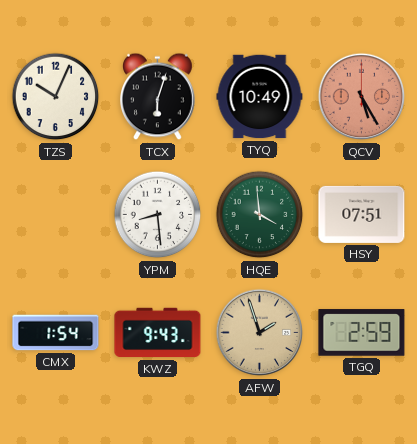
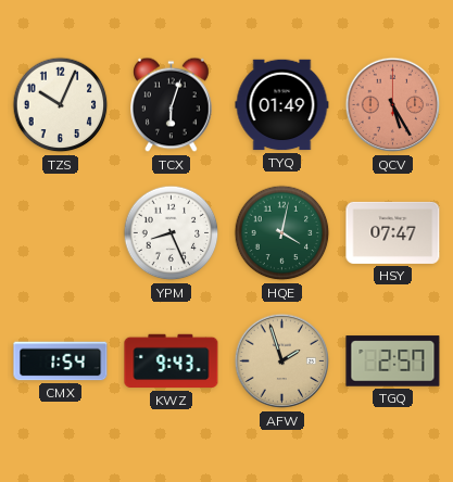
TYQ: 10:49 -> 01:49 (282, 105)
YPM: 8:29 -> 8:26 (172, 233)
HQE: 3:59 -> 4:02 (282, 233)
HSY: 07:51 -> 07:47 (393, 232)
TGQ: 2:59 -> 2:57 (393, 361)
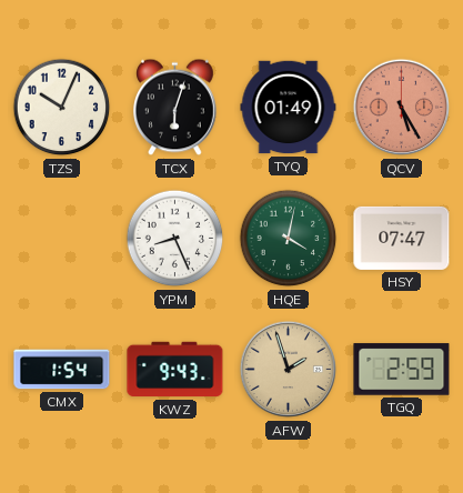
TGQ: 2:57 -> 2:59 (402, 370)
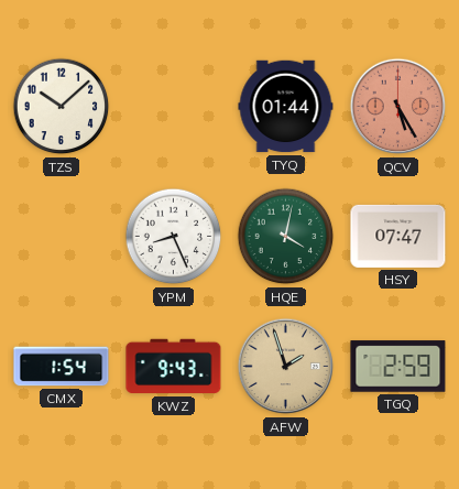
TZS: 10:04 -> 10:08 (62, 107)
TCX: 6:03 -> none (175, 108)
TYQ: 01:49 -> 01:44 (286, 107)
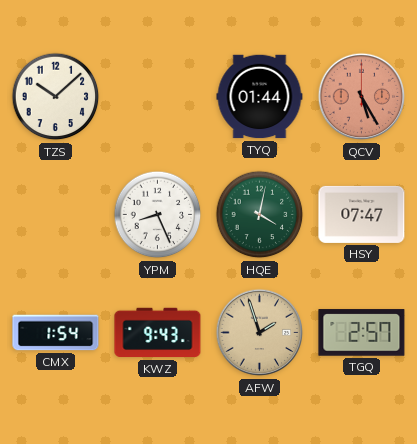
TGQ: 2:59 -> 2:57 (362, 333)
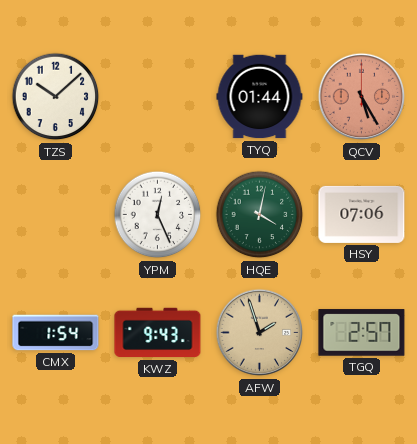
YPM: 8:26 -> 12:26 (158, 215)
HSY: 07:47 -> 07:06 (362, 214)
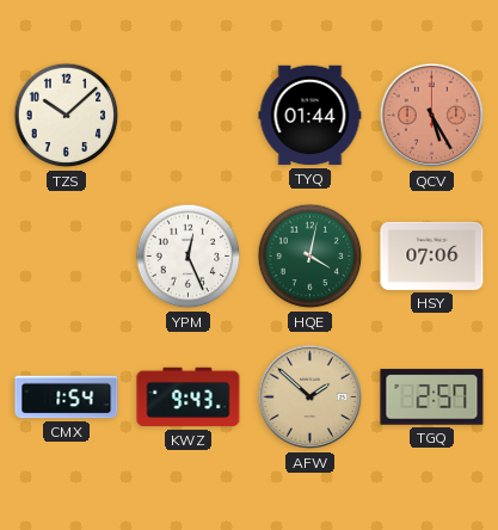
AFW: 1:57 -> 1:52 (311, 397)
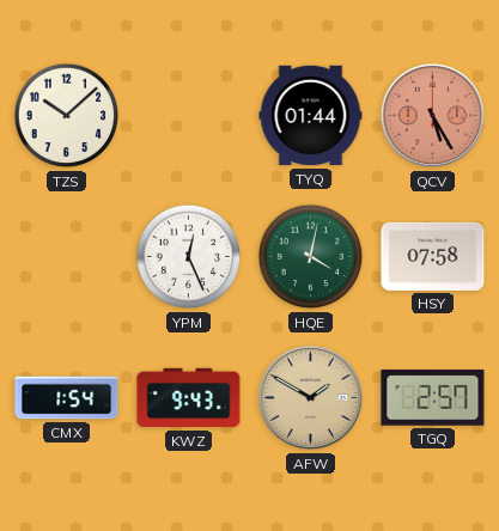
HSY: 07:06 -> 07:58 (433, 256)
AFW: 1:52 -> 1:50 (311, 398)
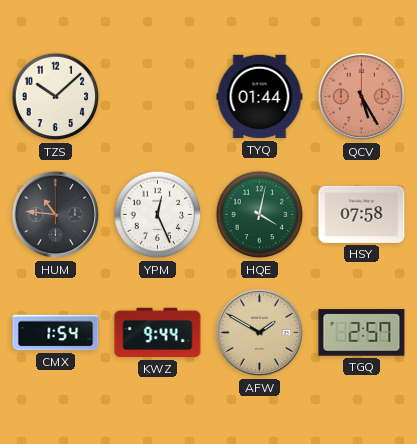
HUM: none -> 10:46 (56, 215)
KWZ: 9:43 -> 9:44 (158, 333)
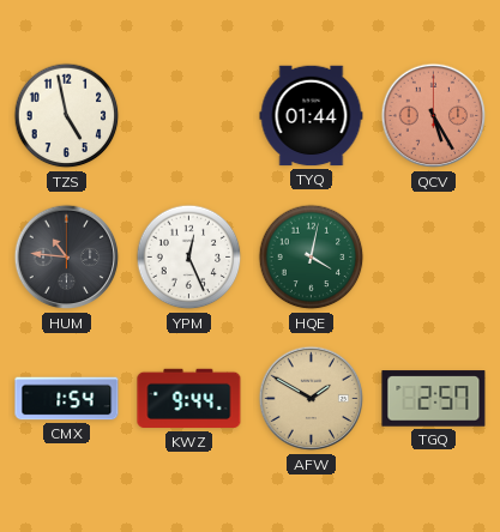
TZS: 10:08 -> 4:58 (67, 116)
HSY: 07:58 -> none (362, 214)
